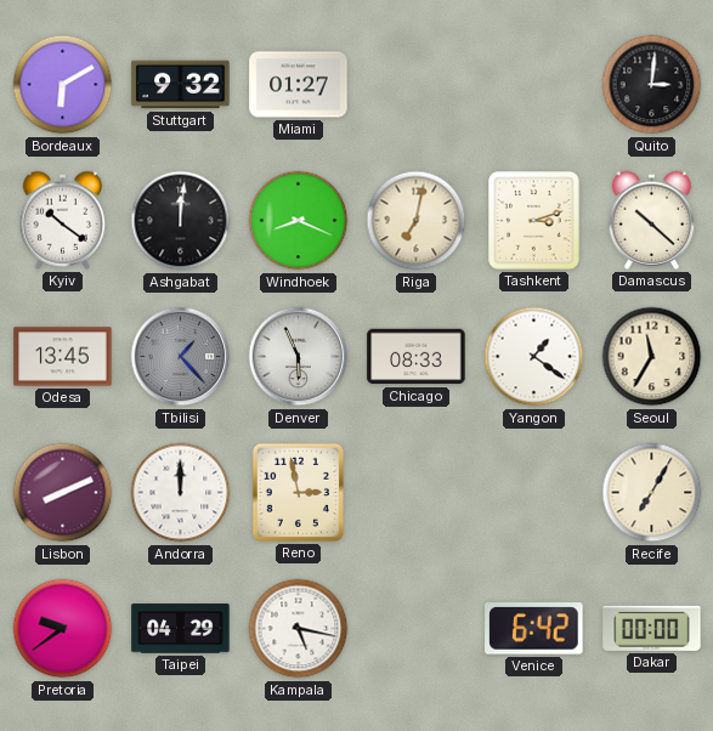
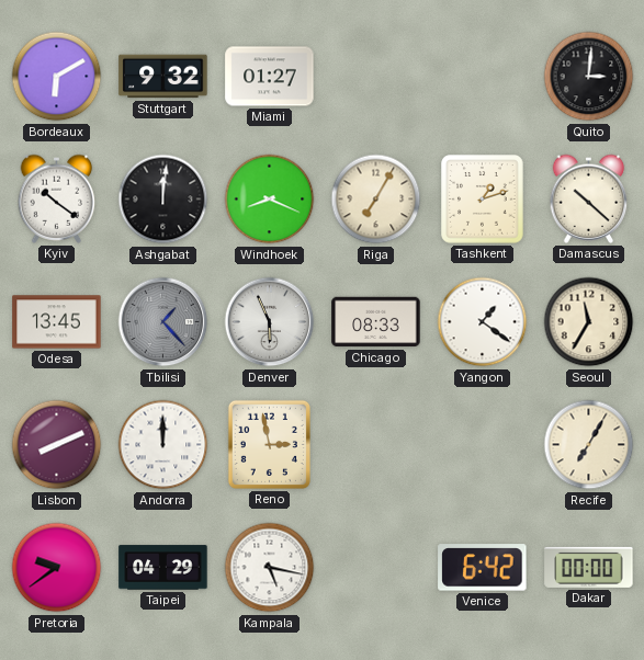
Riga: 7:02 -> 7:05 (376, 200)
Tashkent: 3:12 -> 1:12 (483, 200)
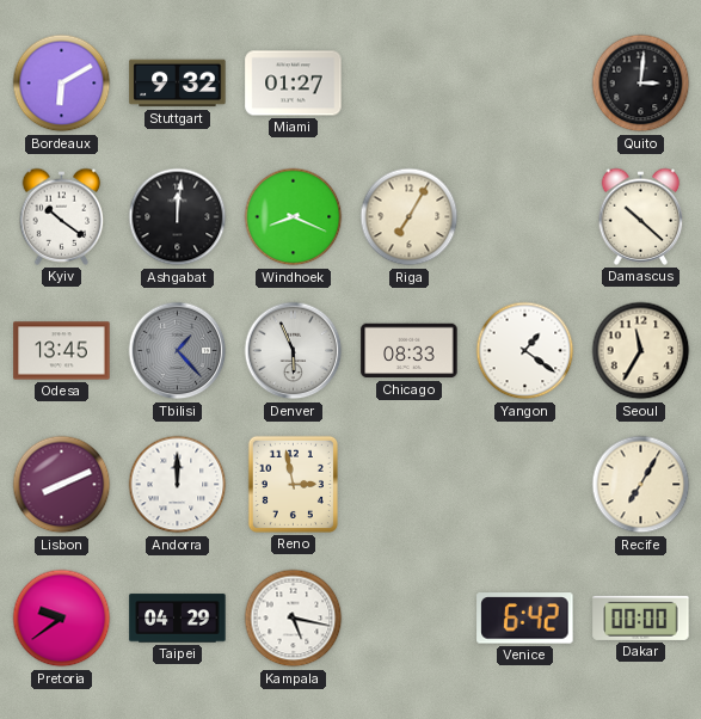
Tashkent: 1:12 -> none (483, 200)
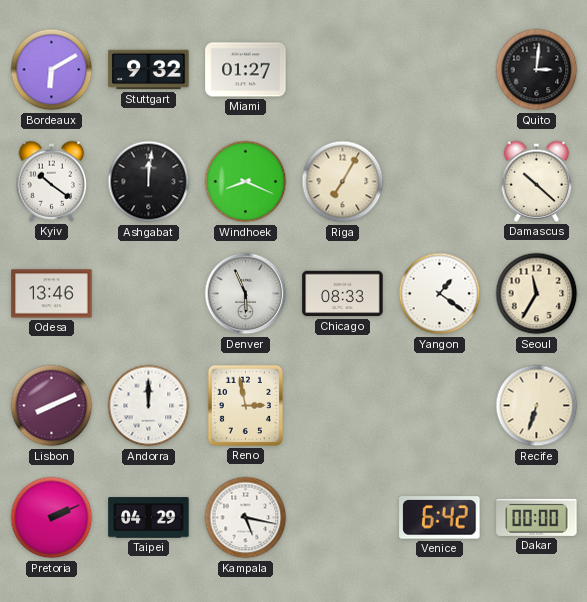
Odesa: 13:45 -> 13:46 (52, 294)
Tbilisi: 1:23 -> none (178, 351)
Recife: 7:05 -> 6:33 (537, 406)
Pretoria: 9:39 -> 2:11 (52, 518)
